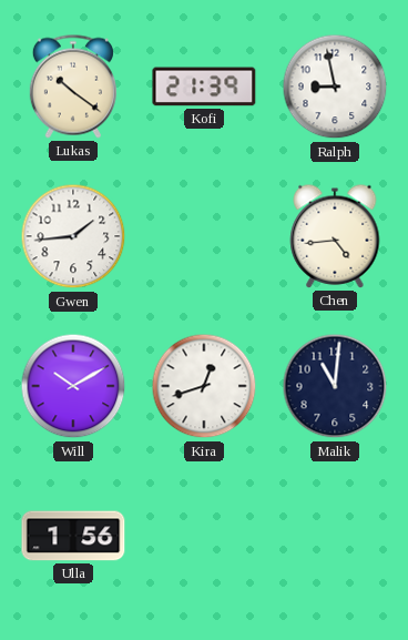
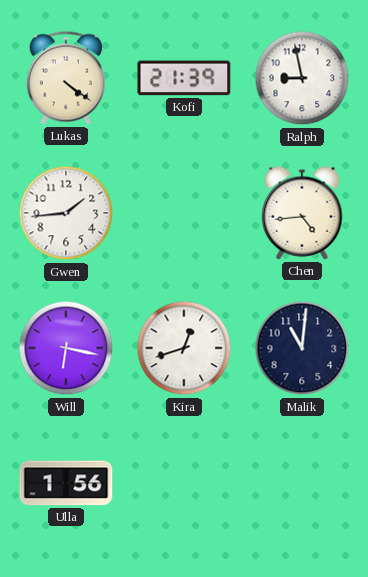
Lukas: 10:21 -> 4:21 (66, 78)
Will: 10:10 -> 6:17 (66, 348)
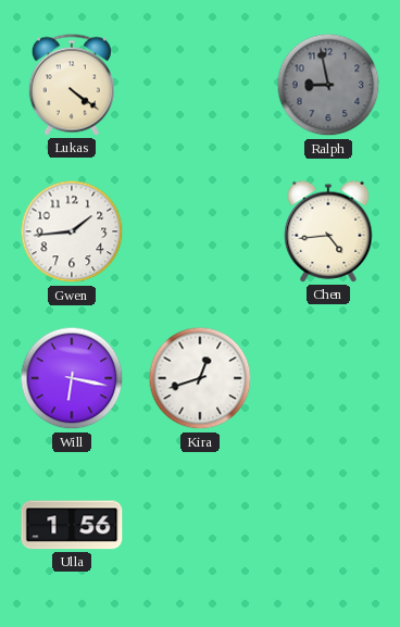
Kofi: 21:39 -> none (184, 78)
Ralph dial: white -> grey (328, 85)
Malik: 11:01 -> none (302, 348)
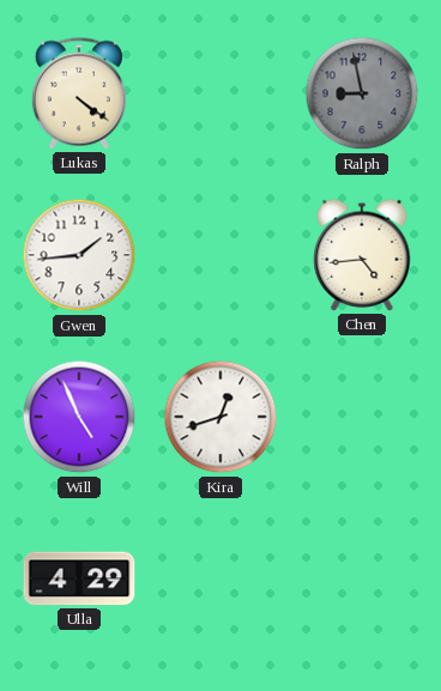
Will: 6:17 -> 4:56 (79, 417)
Ulla: 1:56 -> 4:29 (79, 578)
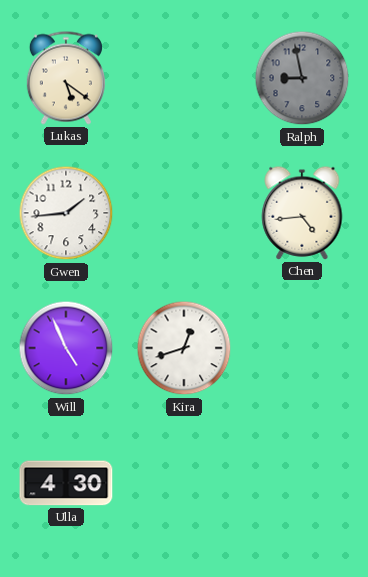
Lukas: 4:21 -> 5:21 (66, 78)
Ulla: 4:29 -> 4:30 (66, 483)
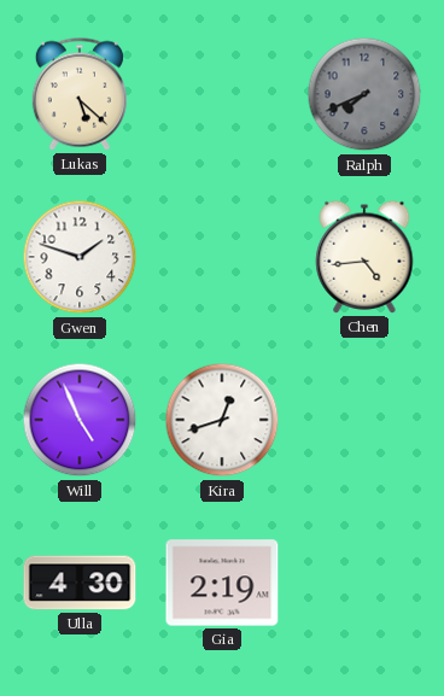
Lukas: 5:21 -> 5:22 (80, 94)
Ralph: 8:58 -> 7:41 (364, 94)
Gwen: 1:44 -> 1:48 (80, 257)
Gia: none -> 2:19 (222, 583)
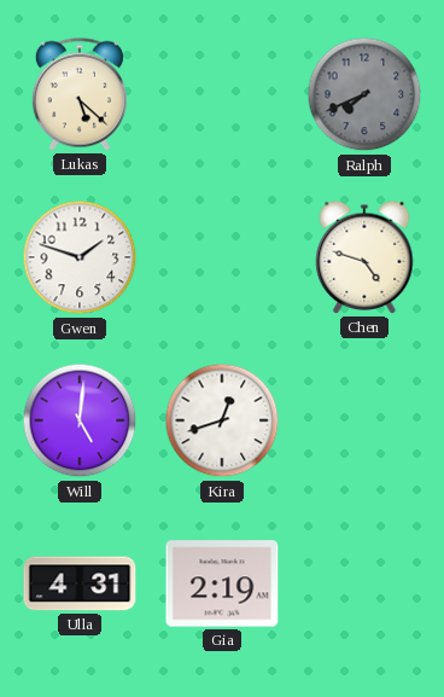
Chen: 4:44 -> 4:48 (364, 257)
Will: 4:56 -> 5:01 (80, 420)
Ulla: 4:30 -> 4:31 (80, 583)
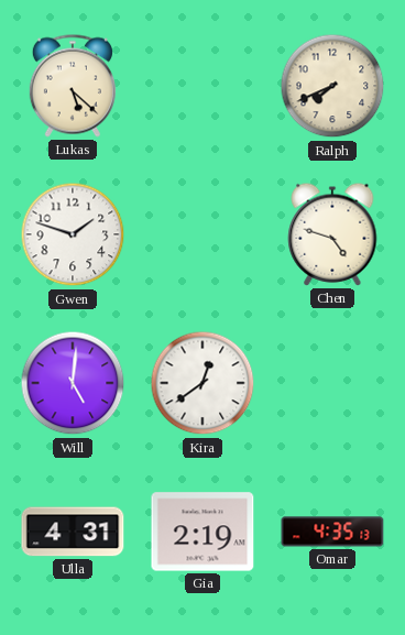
Ralph dial: grey -> cream (332, 86)
Kira: 12:42 -> 12:39 (202, 383)
Omar: none -> 4:35 (332, 532)
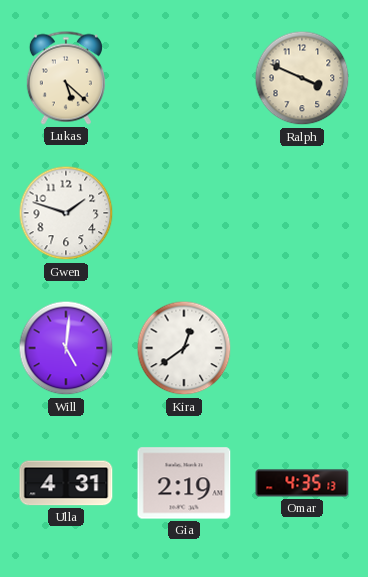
Ralph: 7:41 -> 3:49 (302, 78)
Chen: 4:48 -> none (332, 234)
